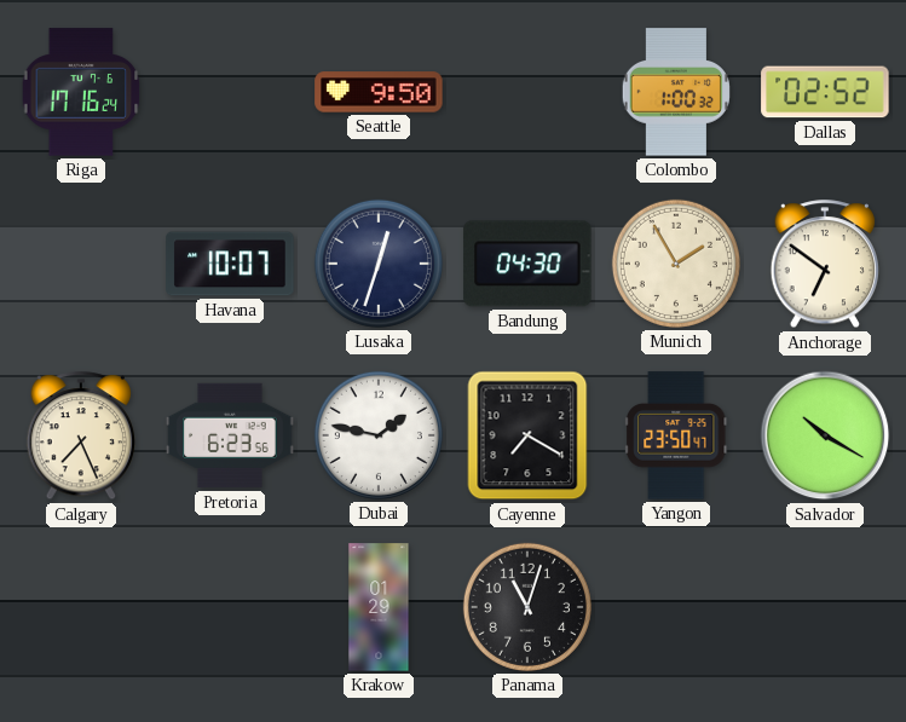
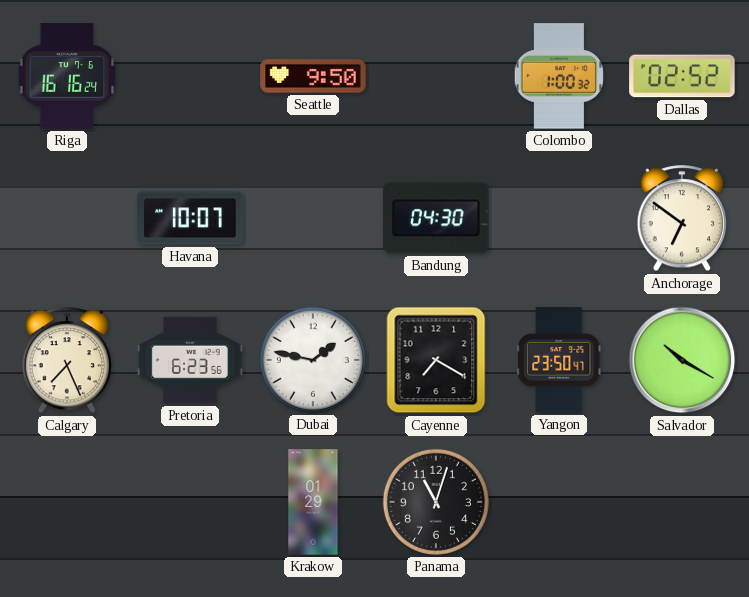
Riga: 17:16 -> 16:16 (67, 76)
Lusaka: 12:33 -> none (379, 264)
Munich: 1:55 -> none (676, 264)
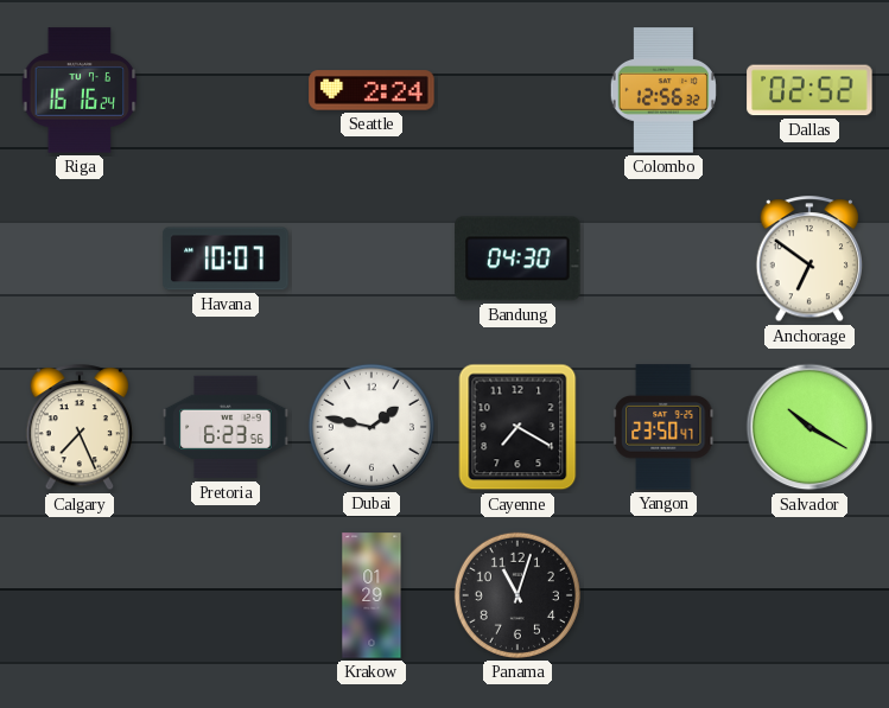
Seattle: 9:50 -> 2:24 (372, 90)
Colombo: 1:00 -> 12:56 (663, 90)
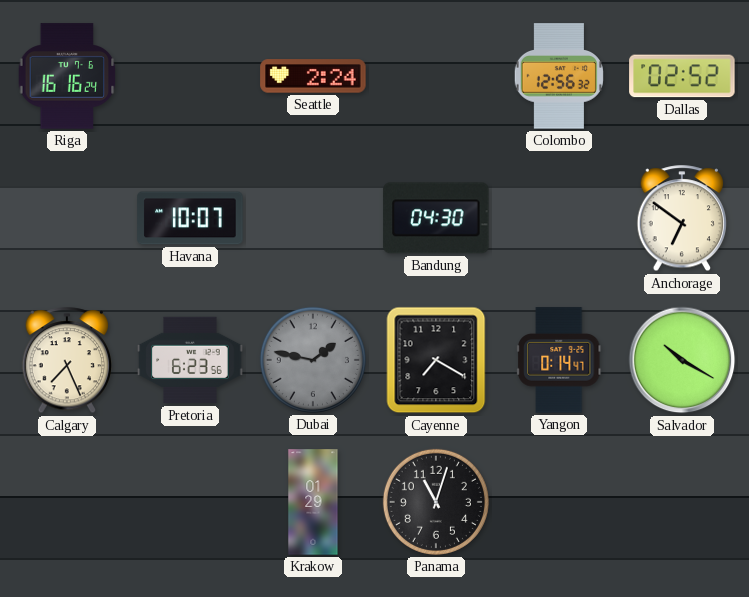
Dubai dial: white -> grey (313, 360)
Yangon: 23:50 -> 0:14 (559, 360)
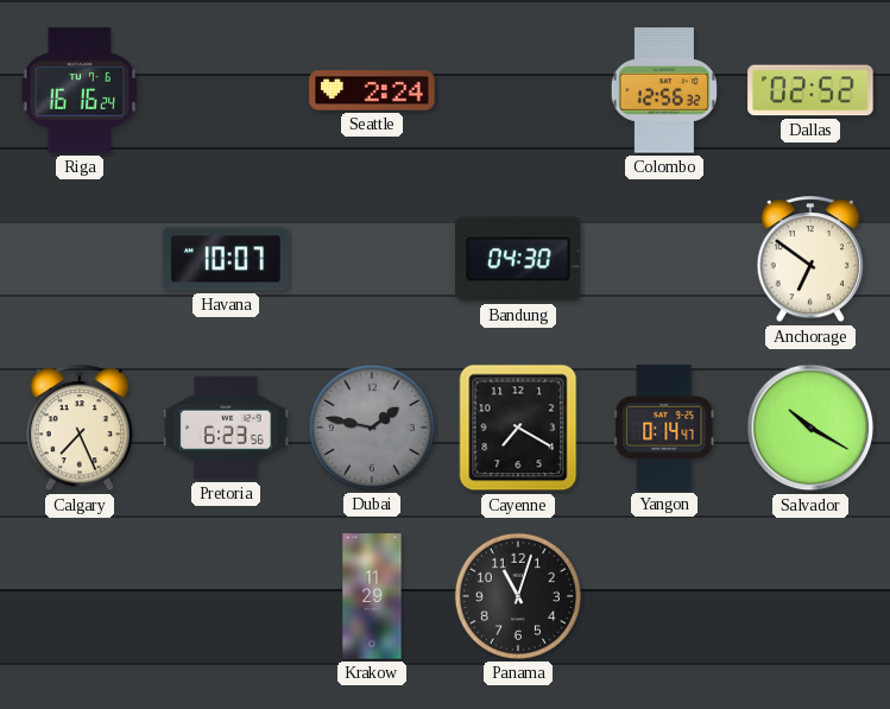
Krakow: 01:29 -> 11:29 (372, 596)
